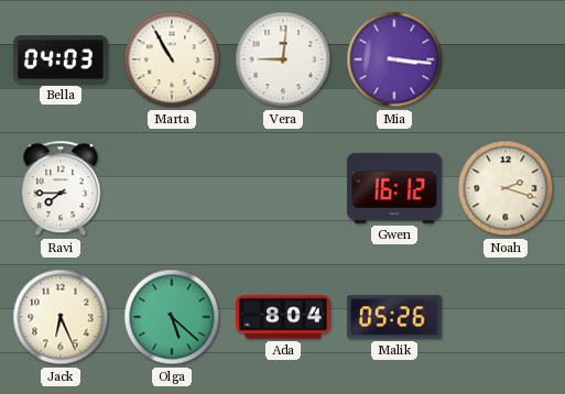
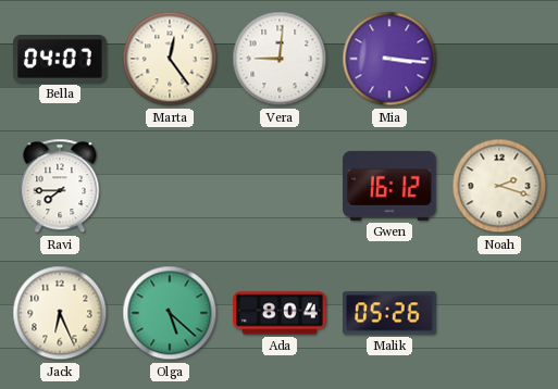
Bella: 04:03 -> 04:07 (60, 60)
Marta: 10:55 -> 12:24 (170, 59)
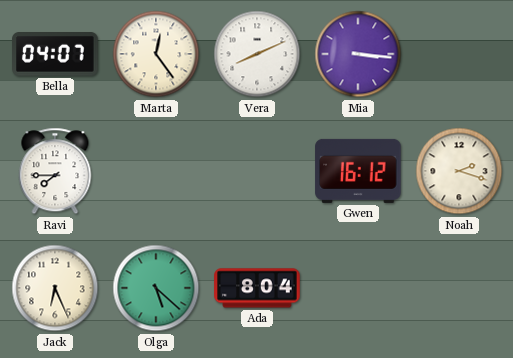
Vera: 9:01 -> 8:11 (257, 54)
Malik: 05:26 -> none (389, 313)
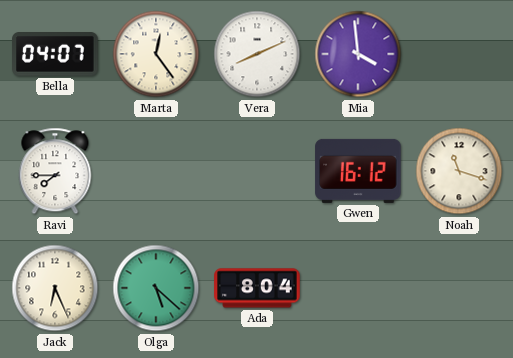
Mia: 3:16 -> 3:59 (358, 54)
Noah: 2:18 -> 11:18 (459, 171)
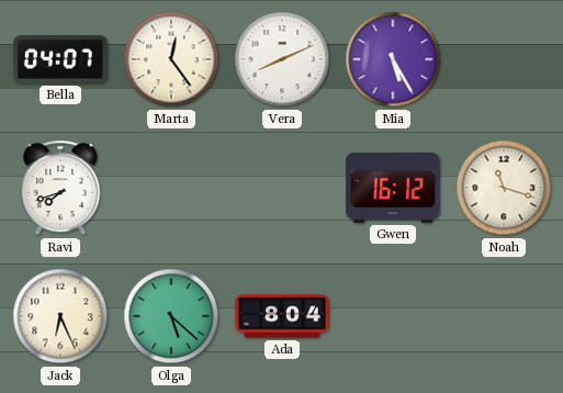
Mia: 3:59 -> 5:25 (393, 59)
Ravi: 7:45 -> 7:42 (60, 188)
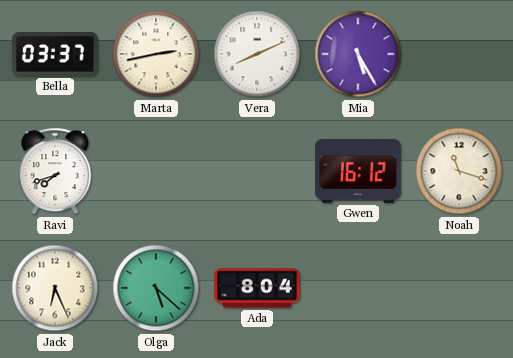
Bella: 04:07 -> 03:37 (55, 55)
Marta: 12:24 -> 2:43 (156, 54)
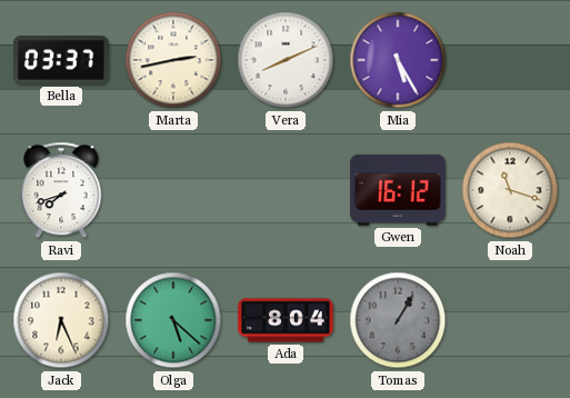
Tomas: none -> 1:05 (398, 320)
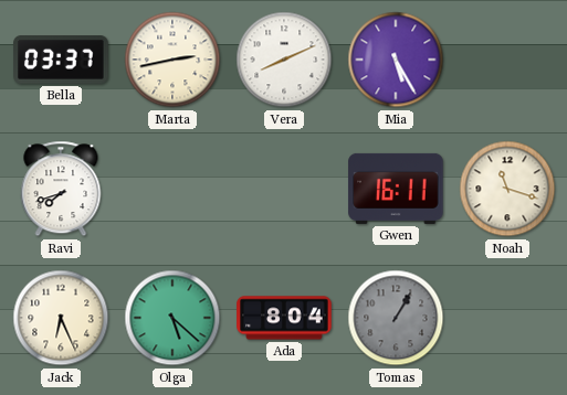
Gwen: 16:12 -> 16:11 (396, 189)
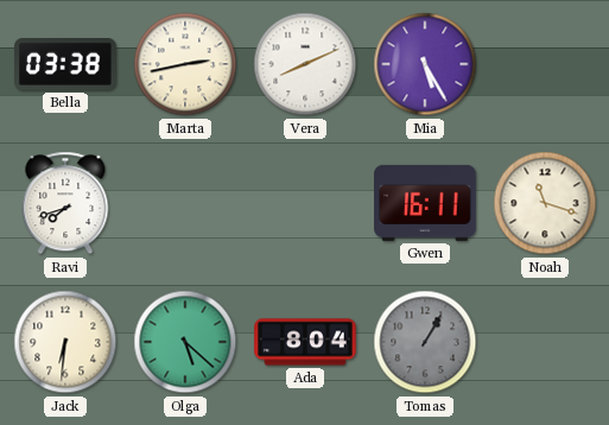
Bella: 03:37 -> 03:38 (65, 65)
Jack: 6:26 -> 6:31 (65, 342)
